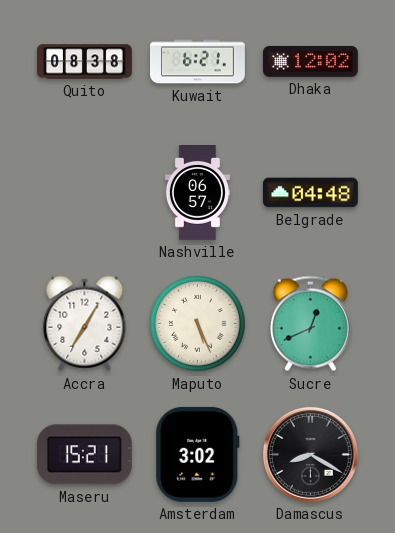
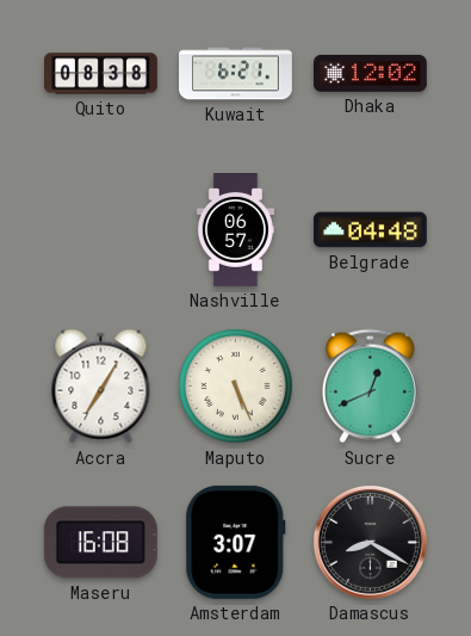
Maseru: 15:21 -> 16:08 (100, 543)
Amsterdam: 3:02 -> 3:07 (236, 542)
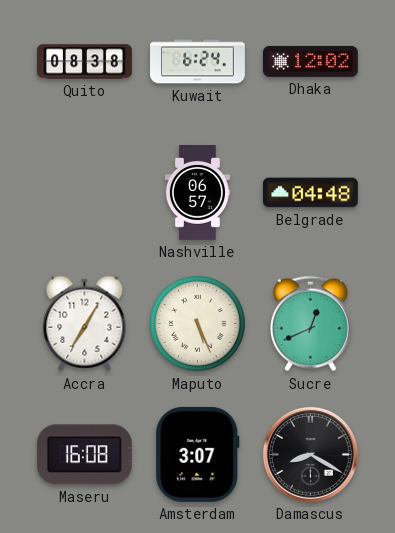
Kuwait: 6:21 -> 6:24 (198, 62)
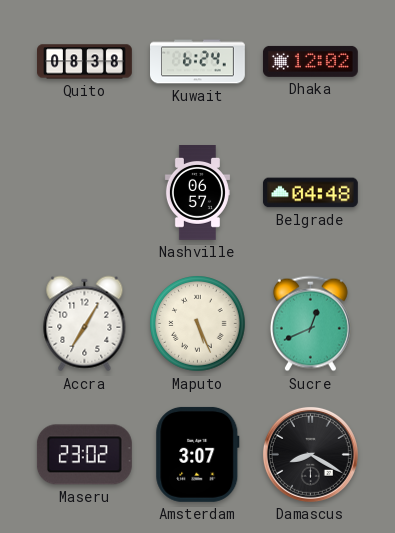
Maseru: 16:08 -> 23:02 (84, 455)
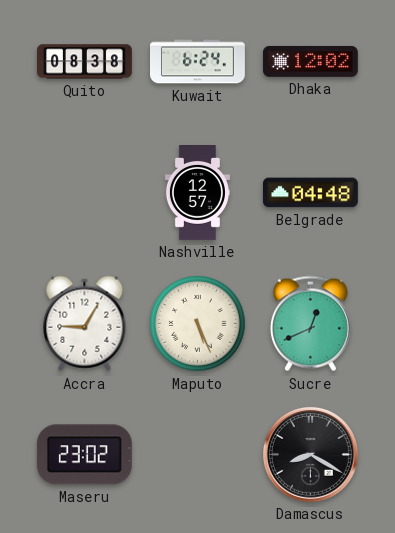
Nashville: 06:57 -> 12:57 (197, 193)
Accra: 7:05 -> 9:05 (85, 324)
Amsterdam: 3:07 -> none (198, 454)
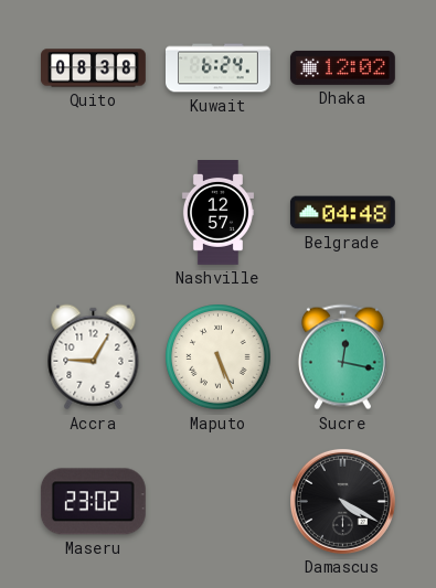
Sucre: 12:41 -> 12:17 (342, 357)
Damascus: 8:20 -> 4:20 (342, 501)
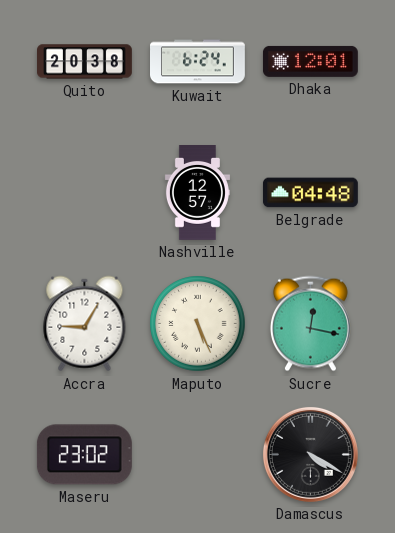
Quito: 08:38 -> 20:38 (85, 62)
Dhaka: 12:02 -> 12:01 (310, 61)
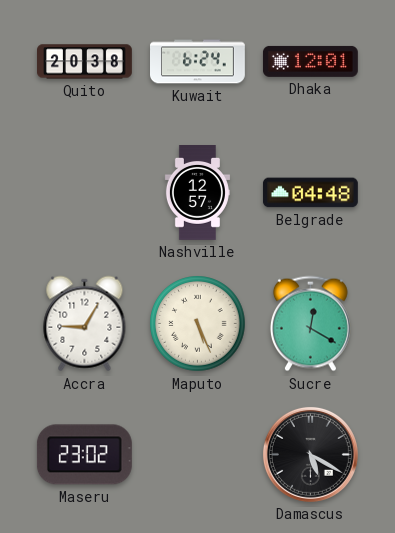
Sucre: 12:17 -> 12:20 (310, 324)
Damascus: 4:20 -> 5:20 (310, 454)
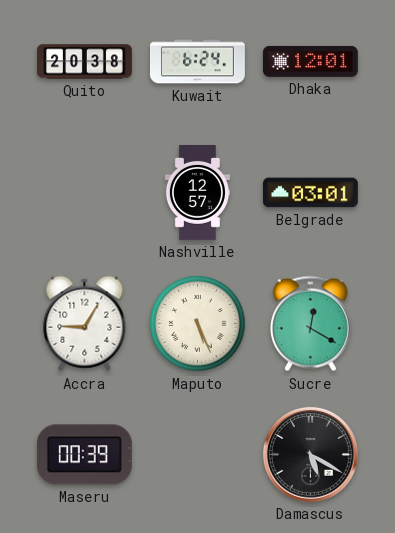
Belgrade: 04:48 -> 03:01 (310, 193)
Maseru: 23:02 -> 00:39 (84, 455)
